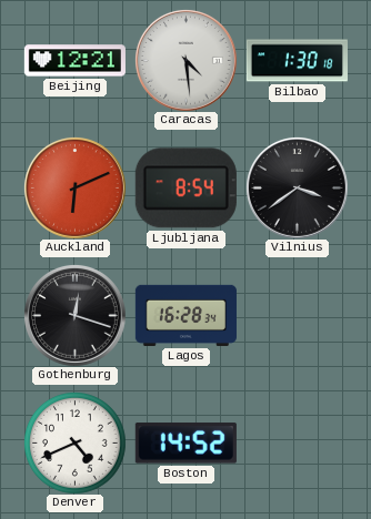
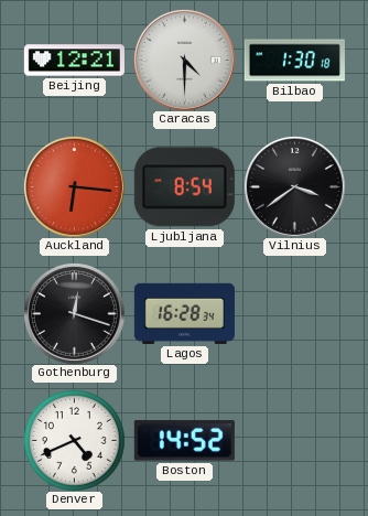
Caracas: 4:29 -> 4:30 (184, 60)
Auckland: 6:11 -> 6:16 (74, 186)
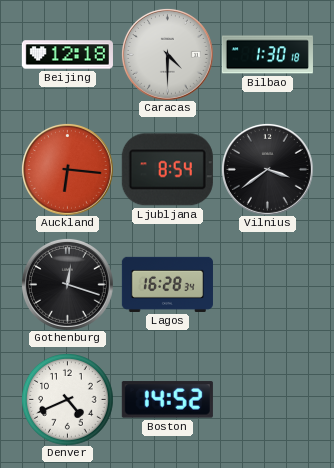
Beijing: 12:21 -> 12:18 (67, 55)
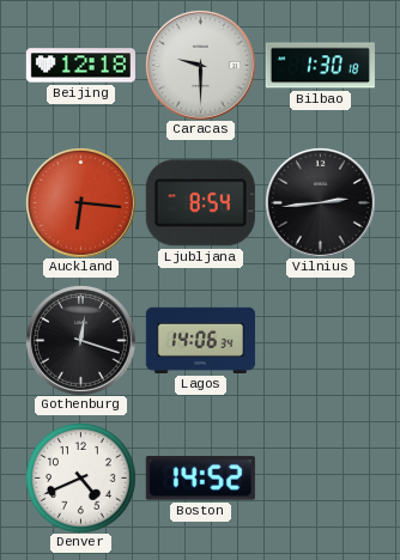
Caracas: 4:30 -> 9:30 (200, 65)
Vilnius: 3:39 -> 2:44 (320, 202)
Lagos: 16:28 -> 14:06 (200, 340)
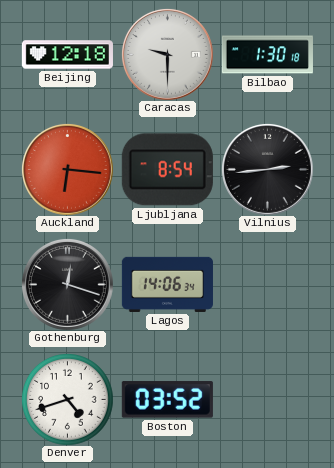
Denver: 4:41 -> 4:42 (68, 400)
Boston: 14:52 -> 03:52 (167, 400)
